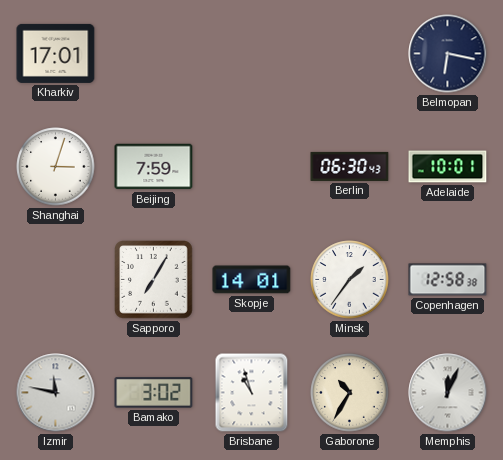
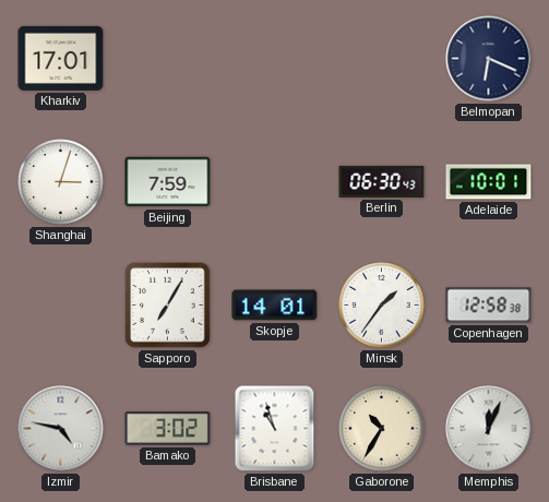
Belmopan: 6:17 -> 6:19 (489, 59)
Izmir: 11:47 -> 4:47 (61, 429)
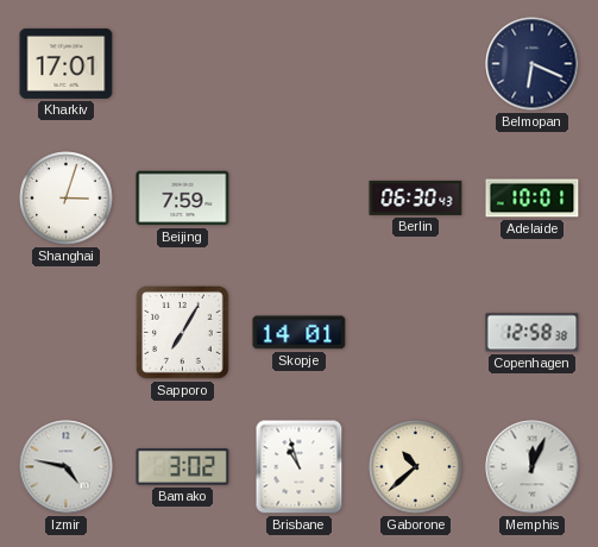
Minsk: 1:36 -> none (382, 306)
Gaborone: 10:35 -> 10:38 (416, 467)
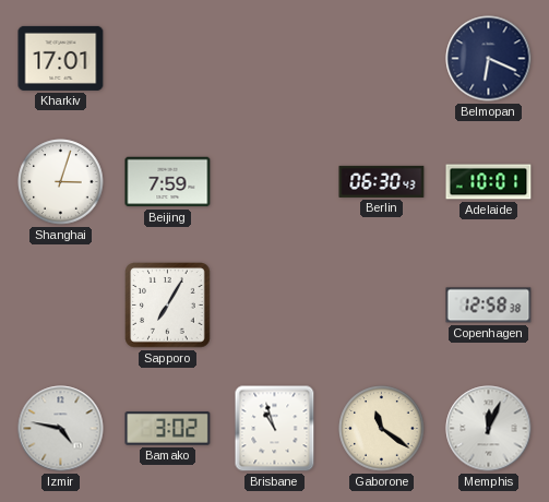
Skopje: 14:01 -> none (300, 333)
Gaborone: 10:38 -> 11:21 (382, 429)
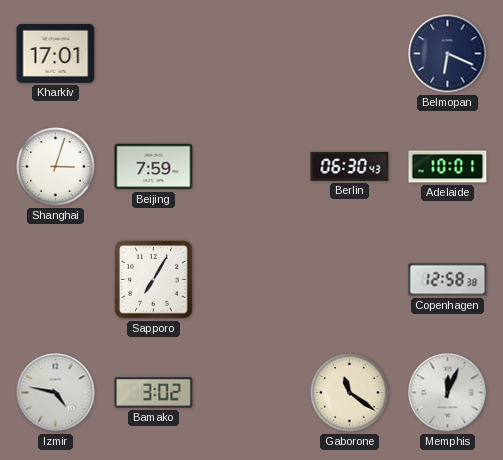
Brisbane: 10:57 -> none (275, 429)
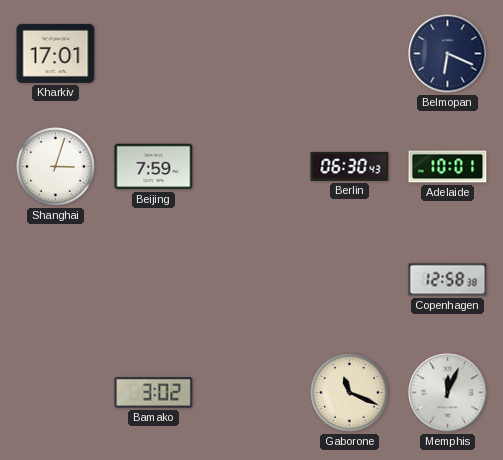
Sapporo: 7:05 -> none (154, 280)
Izmir: 4:47 -> none (56, 393)
Gaborone: 11:21 -> 11:19 (350, 393)
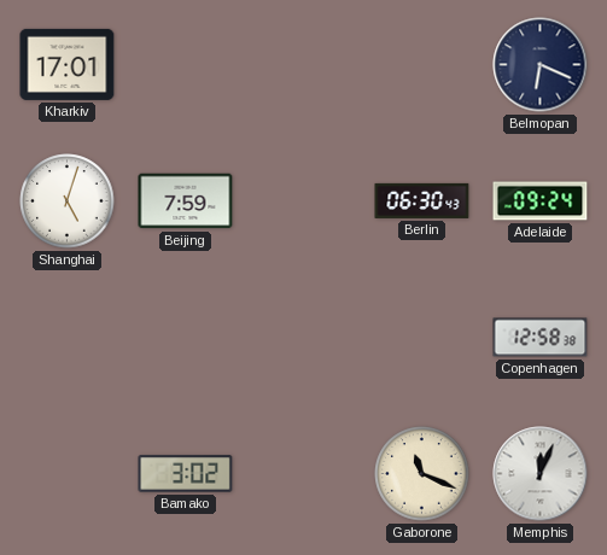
Shanghai: 3:03 -> 5:03 (68, 201)
Adelaide: 10:01 -> 09:24 (541, 201)
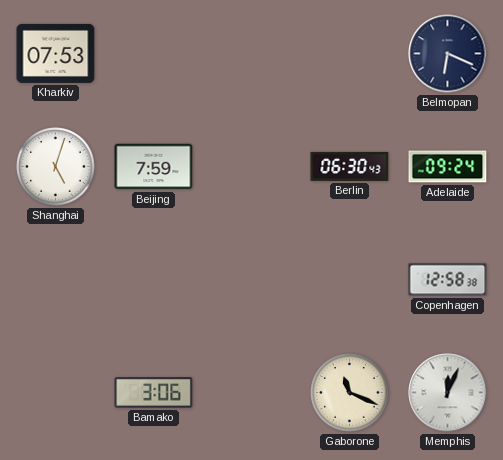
Kharkiv: 17:01 -> 07:53 (56, 53)
Bamako: 3:02 -> 3:06 (154, 393)
